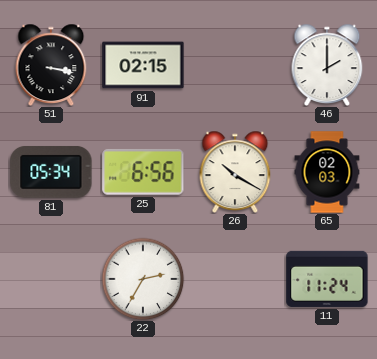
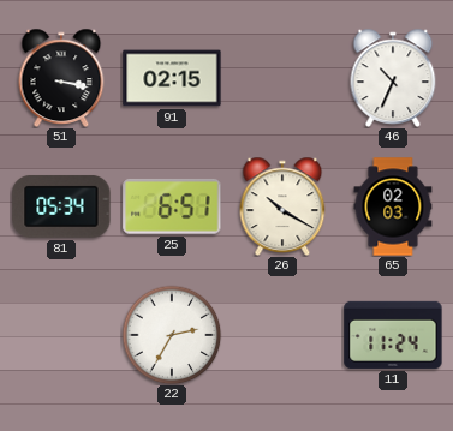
46: 2:00 -> 10:34 (393, 77)
25: 6:56 -> 6:51 (172, 206)
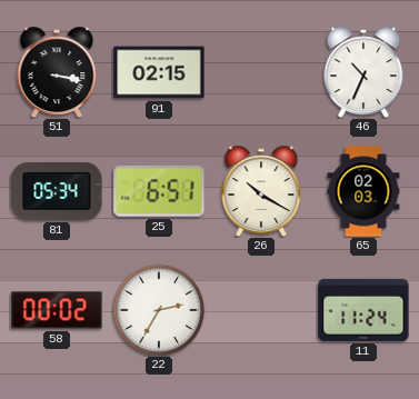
58: none -> 00:02 (57, 310)
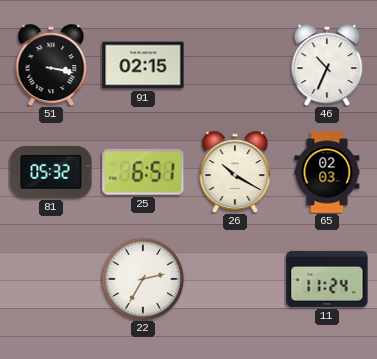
81: 05:34 -> 05:32 (51, 172)
58: 00:02 -> none (57, 310)
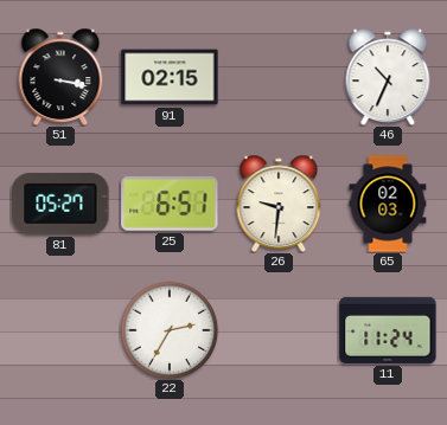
81: 05:32 -> 05:27 (60, 204)
26: 10:20 -> 9:31 (279, 202)
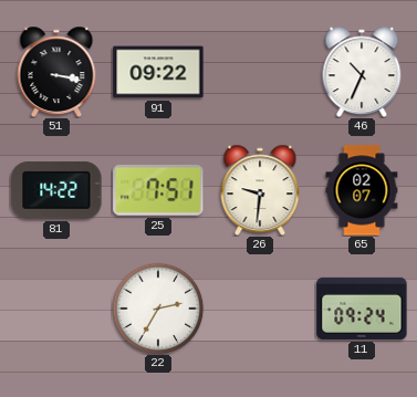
91: 02:15 -> 09:22 (158, 72)
81: 05:27 -> 14:22 (56, 190)
25: 6:51 -> 7:51 (158, 190)
65: 02:03 -> 02:07 (362, 190)
11: 11:24 -> 09:24 (362, 309)
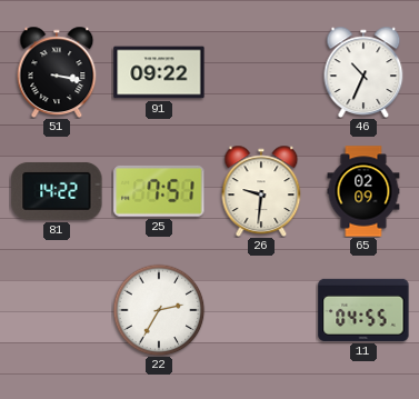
65: 02:07 -> 02:09 (363, 191)
11: 09:24 -> 04:55 (363, 310)
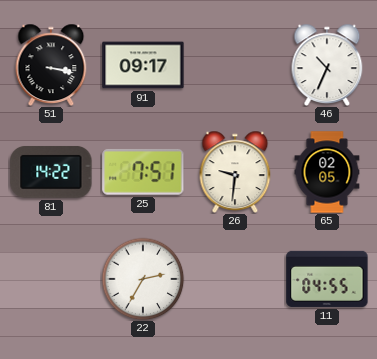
91: 09:22 -> 09:17 (143, 65)
65: 02:09 -> 02:05 (327, 172)
